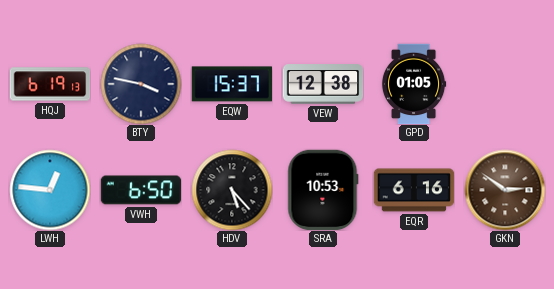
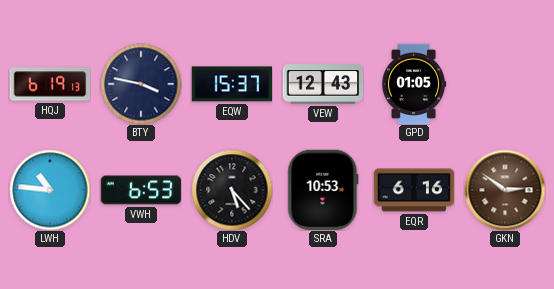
VEW: 12:38 -> 12:43 (323, 84)
LWH: 12:46 -> 10:46 (50, 190)
VWH: 6:50 -> 6:53 (141, 190)
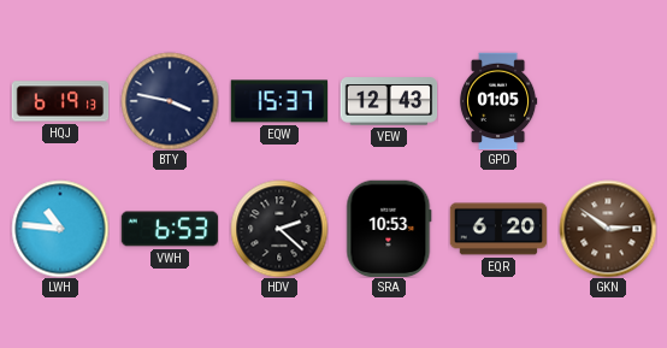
HDV: 5:23 -> 2:22 (279, 229)
EQR: 6:16 -> 6:20 (498, 229)
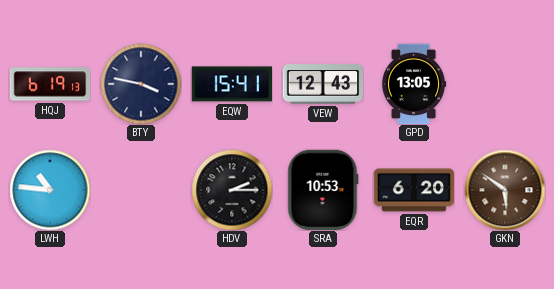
EQW: 15:37 -> 15:41 (231, 84)
GPD: 01:05 -> 13:05 (414, 84)
VWH: 6:53 -> none (170, 229)
HDV: 2:22 -> 2:15 (232, 190)
GKN: 2:51 -> 5:51 (505, 190)
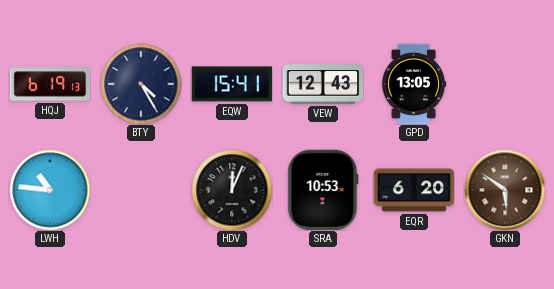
BTY: 3:47 -> 4:25 (141, 84)
HDV: 2:15 -> 12:04 (232, 190)
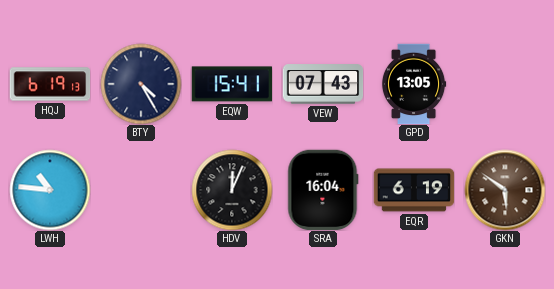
VEW: 12:43 -> 07:43 (323, 84)
SRA: 10:53 -> 16:04 (323, 190)
EQR: 6:20 -> 6:19 (414, 190)
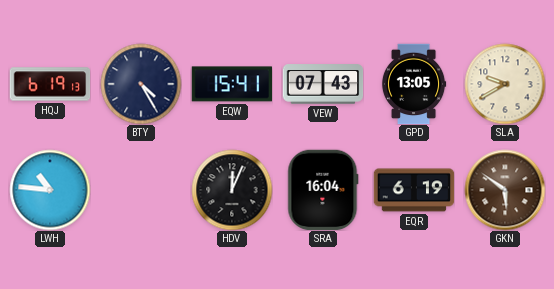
SLA: none -> 9:40 (505, 84)
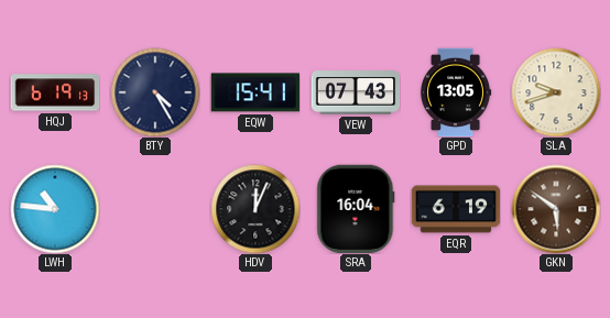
SLA: 9:40 -> 9:42 (556, 92)
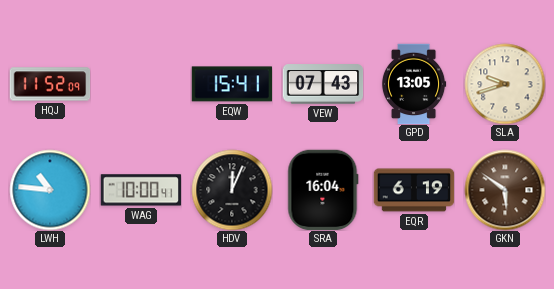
HQJ: 6:19 -> 11:52 (50, 84)
BTY: 4:25 -> none (155, 92)
WAG: none -> 10:00 (141, 190)
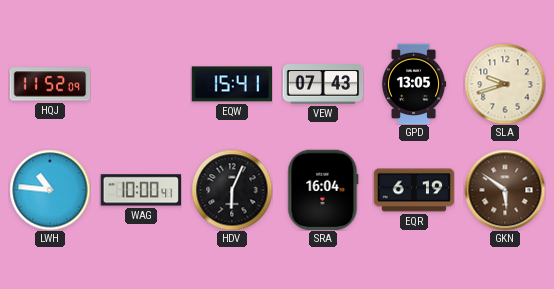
HDV: 12:04 -> 6:04 (232, 190)
